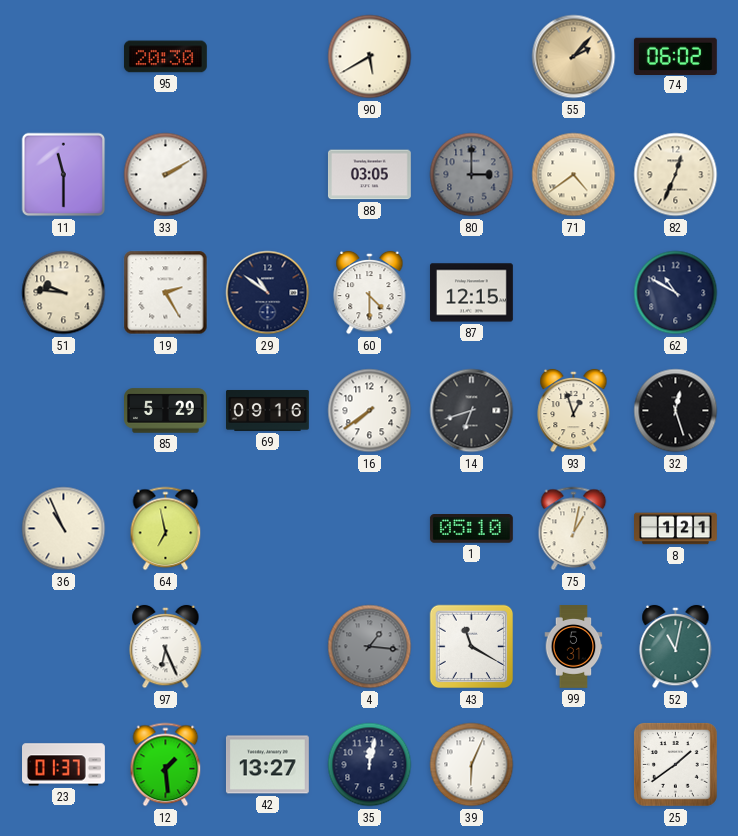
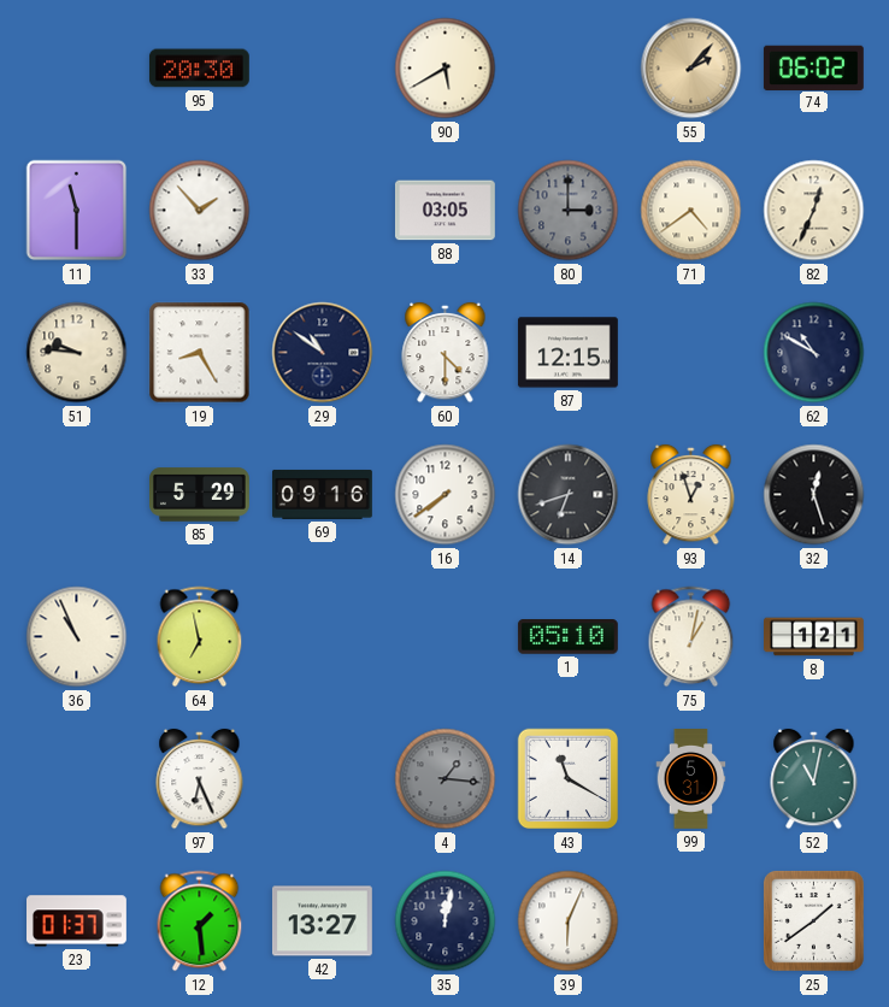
33: 2:10 -> 1:53 (200, 211)
19: 2:25 -> 8:25 (200, 353)
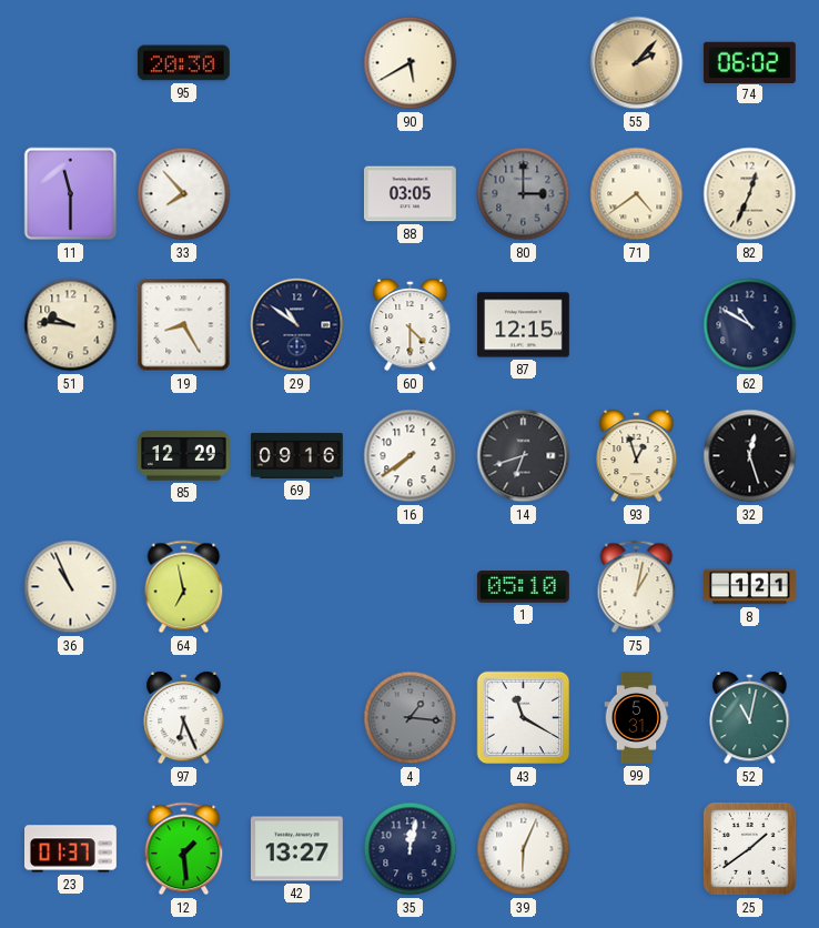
33: 1:53 -> 7:53 (184, 194)
85: 5:29 -> 12:29 (184, 456)
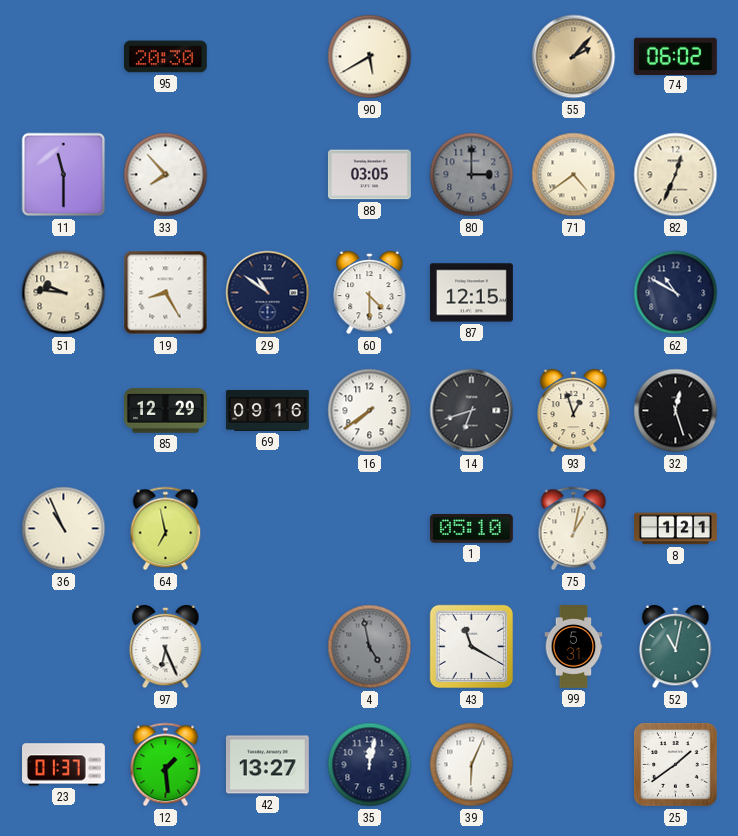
4: 1:16 -> 4:58 (370, 647)
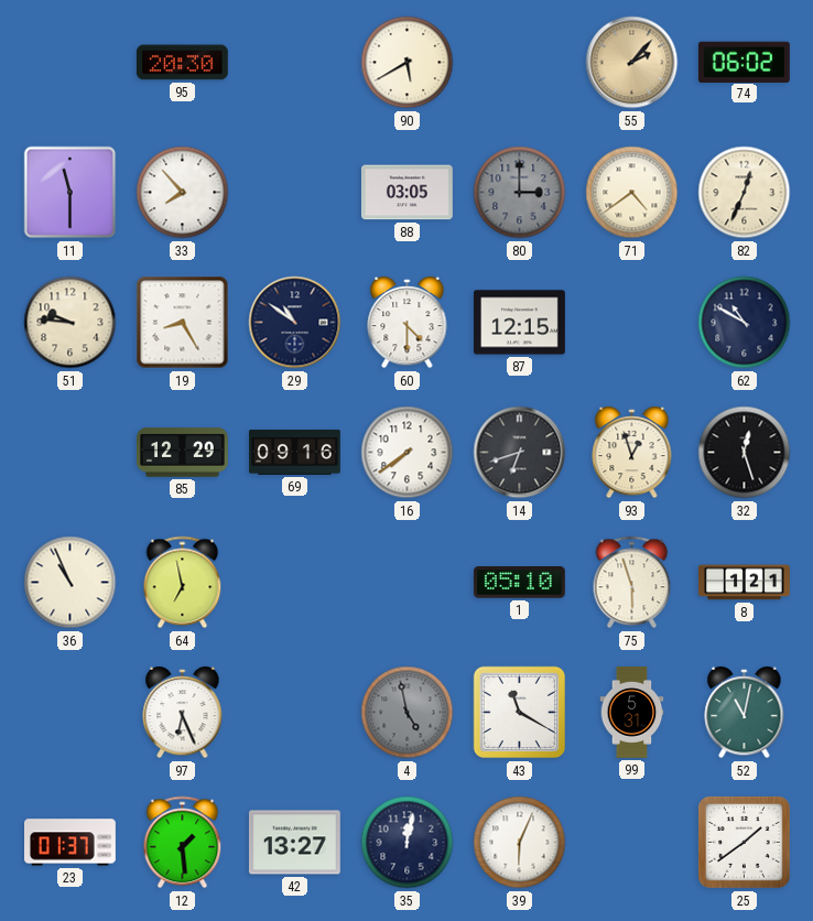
75: 1:02 -> 5:57 (632, 583)
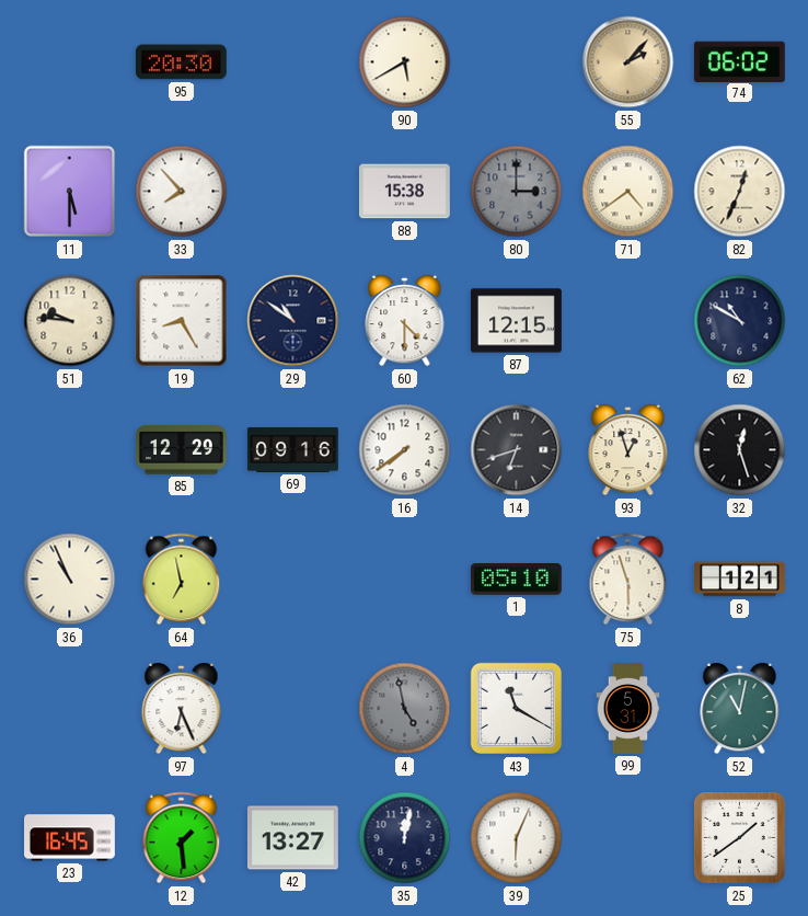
11: 11:30 -> 5:30 (70, 192)
88: 03:05 -> 15:38 (404, 192)
23: 01:37 -> 16:45 (70, 838)
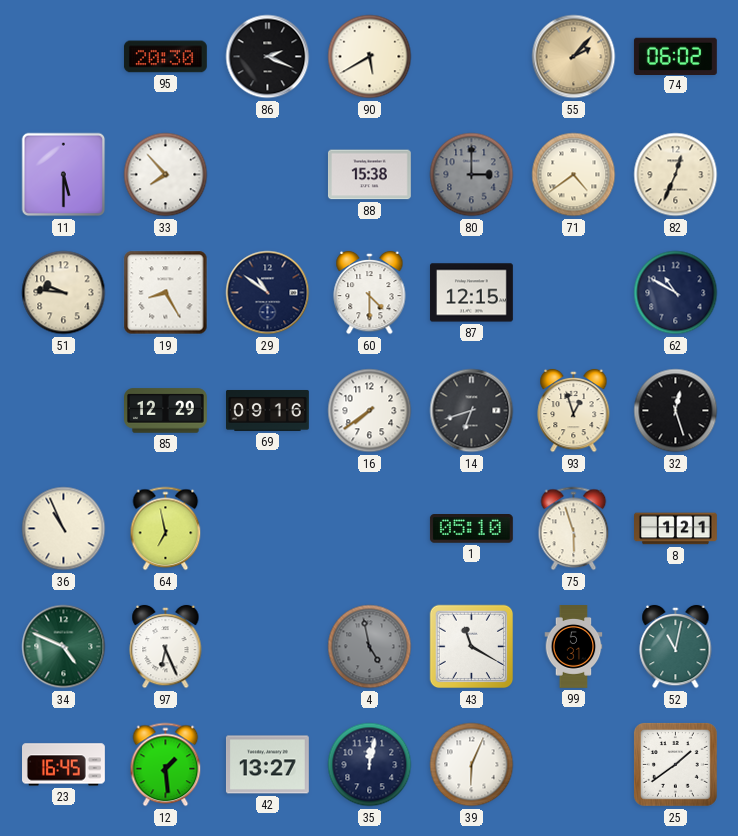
86: none -> 2:19 (268, 57)
34: none -> 4:49 (64, 647)
